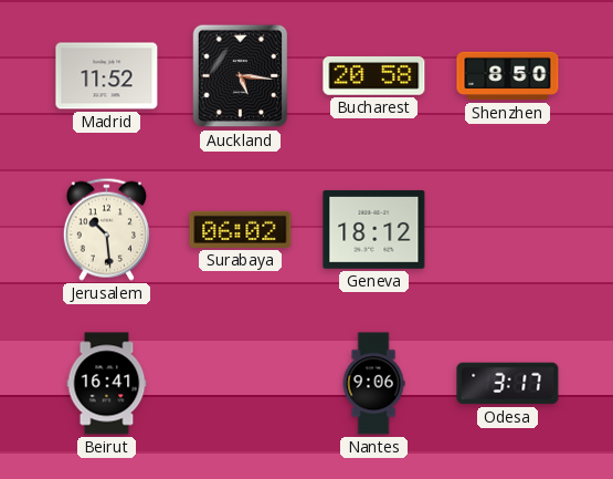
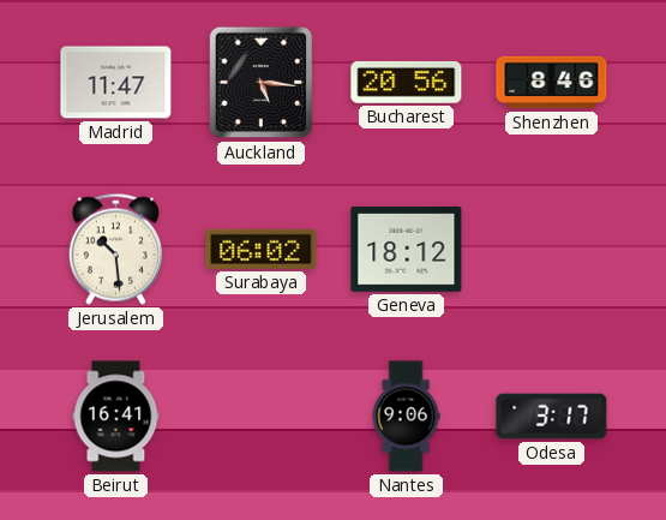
Madrid: 11:52 -> 11:47 (116, 83)
Bucharest: 20:58 -> 20:56 (407, 82)
Shenzhen: 8:50 -> 8:46 (552, 83)
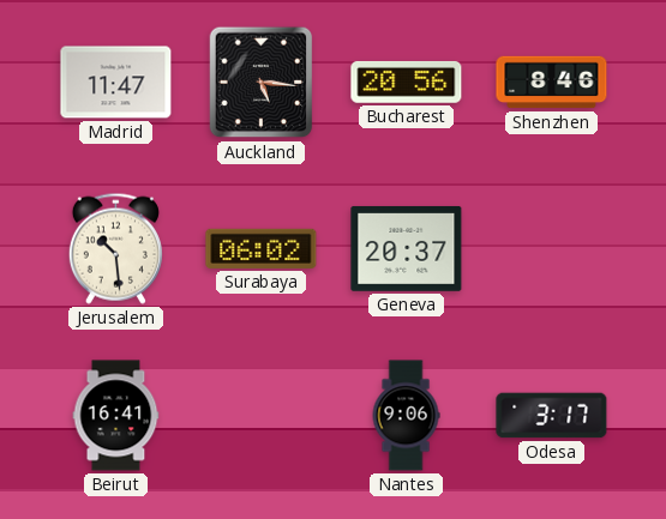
Geneva: 18:12 -> 20:37 (407, 248)
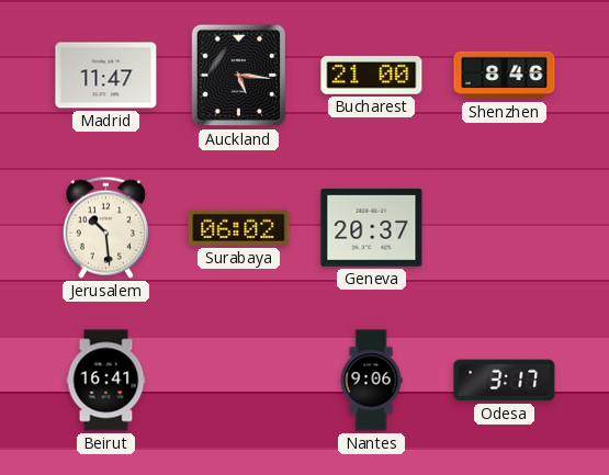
Bucharest: 20:56 -> 21:00 (372, 75)
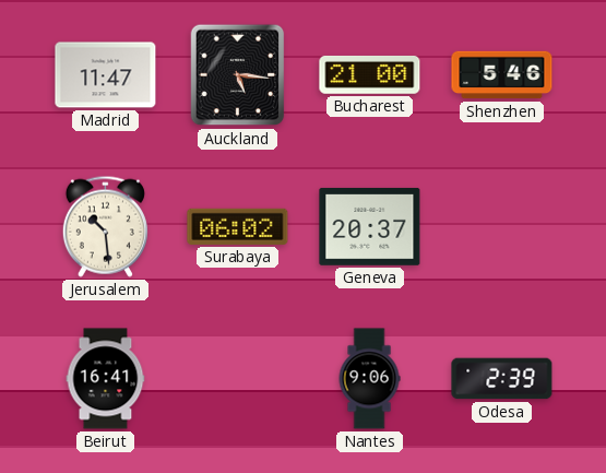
Shenzhen: 8:46 -> 5:46 (502, 75)
Odesa: 3:17 -> 2:39 (502, 379)
